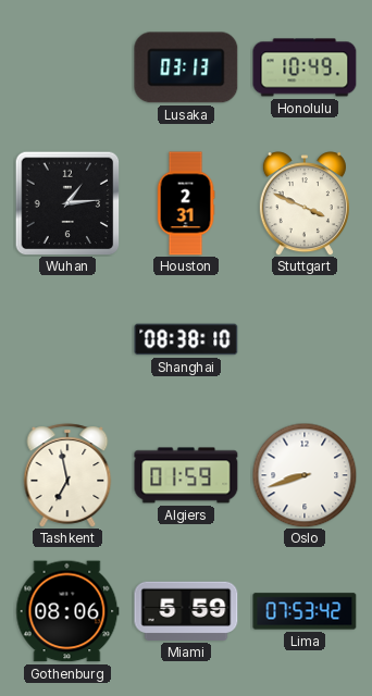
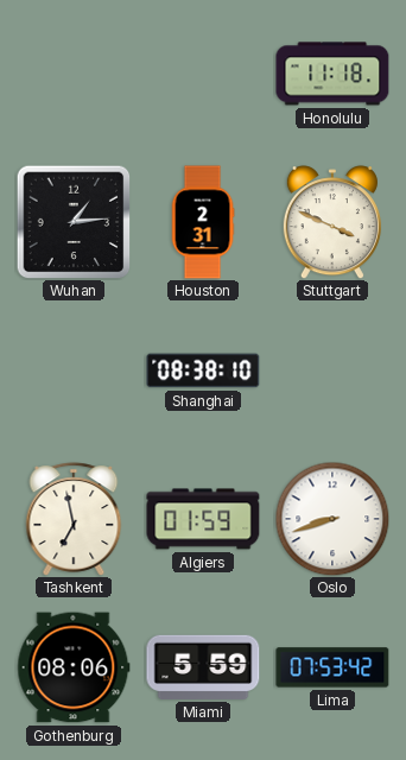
Lusaka: 03:13 -> none (186, 67)
Honolulu: 10:49 -> 11:18 (332, 74)
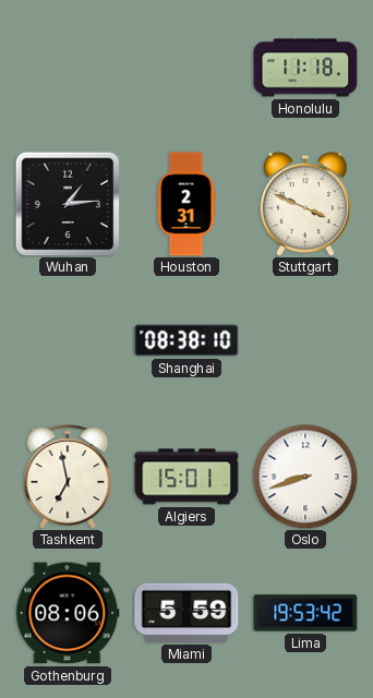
Algiers: 01:59 -> 15:01 (186, 477)
Lima: 07:53 -> 19:53 (305, 613)
